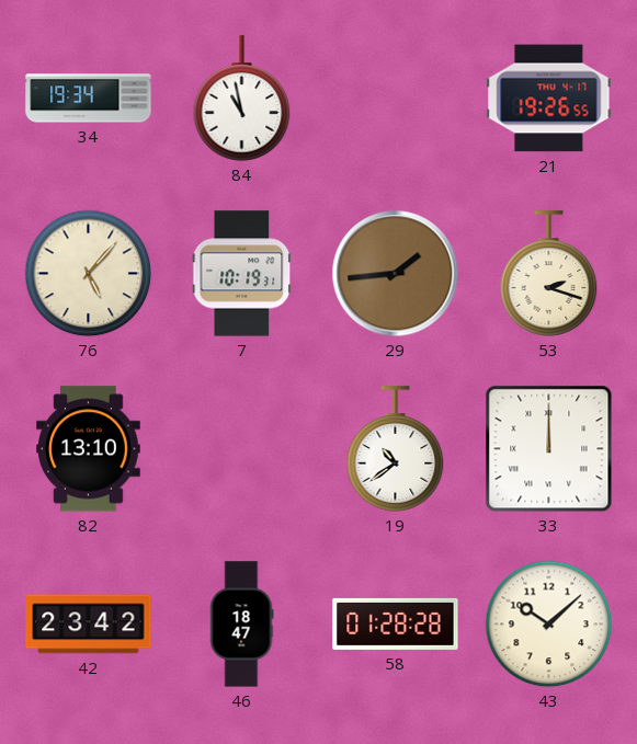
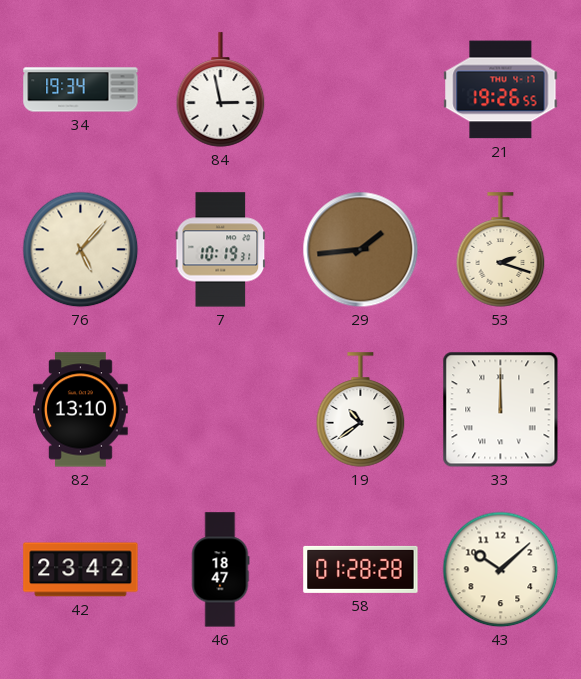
84: 10:58 -> 2:58 (221, 90)
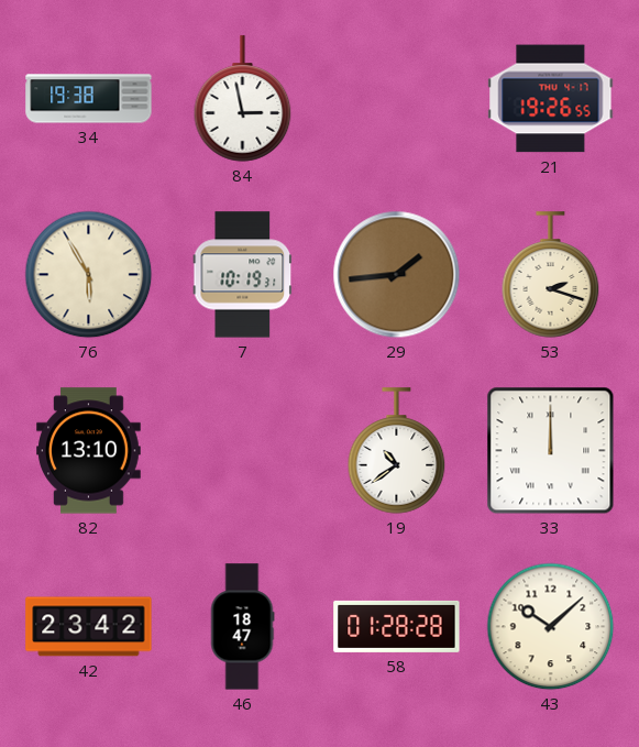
34: 19:34 -> 19:38 (89, 99)
76: 5:07 -> 5:55 (89, 275)
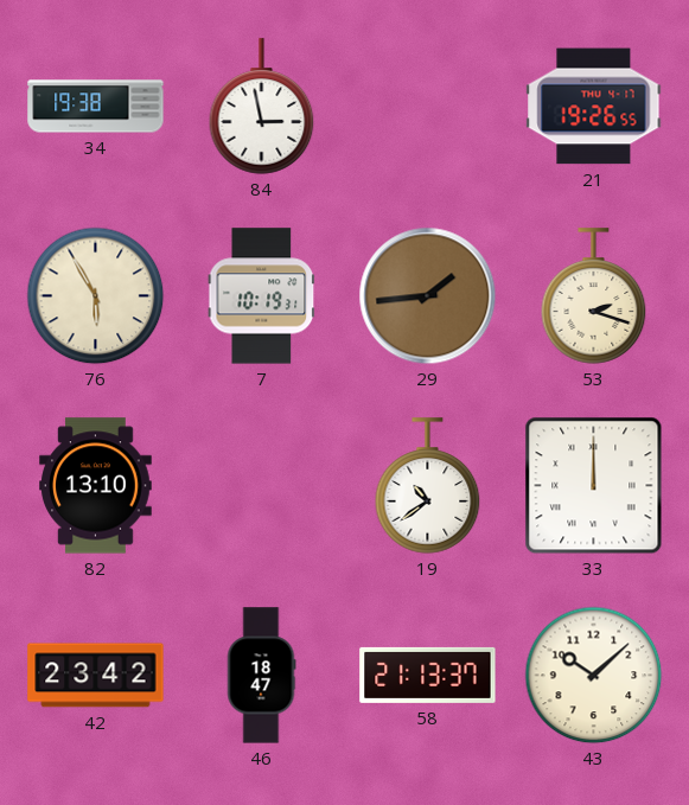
58: 01:28 -> 21:13 (428, 675)
